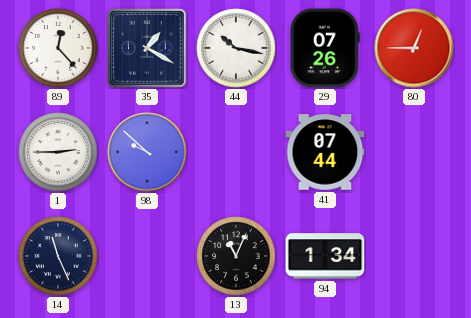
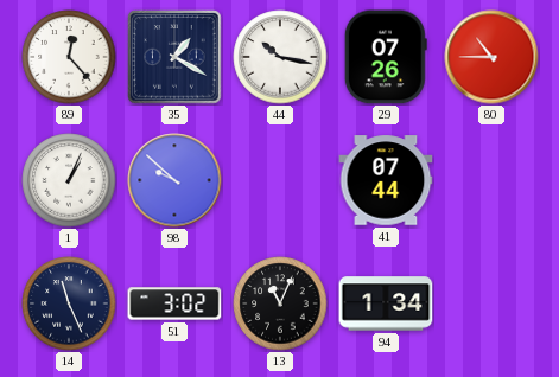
80: 12:45 -> 10:45 (491, 57)
1: 2:45 -> 1:04 (69, 180)
51: none -> 3:02 (174, 303)
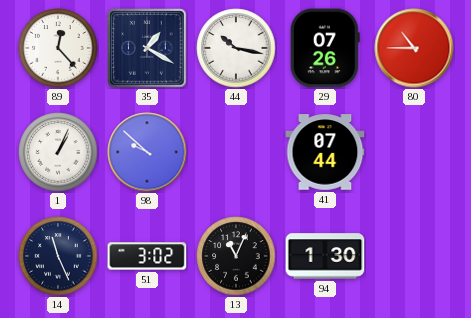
94: 1:34 -> 1:30 (325, 256)
